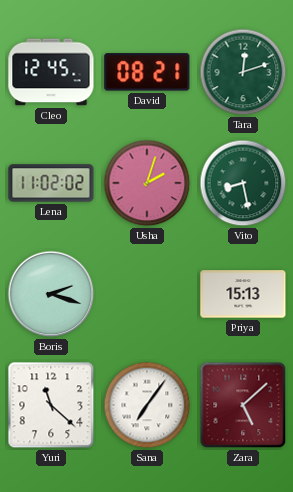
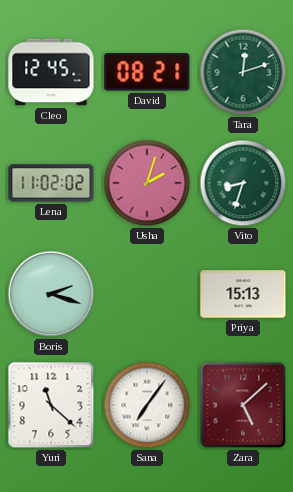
Vito: 8:28 -> 8:33 (243, 183)
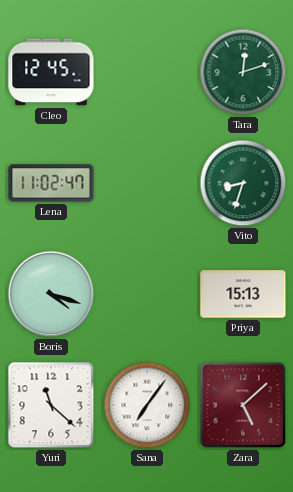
David: 08:21 -> none (147, 72)
Lena: 11:02:02 -> 11:02:47 (51, 183)
Usha: 2:03 -> none (147, 183)
Boris: 2:18 -> 4:18 (51, 294)
